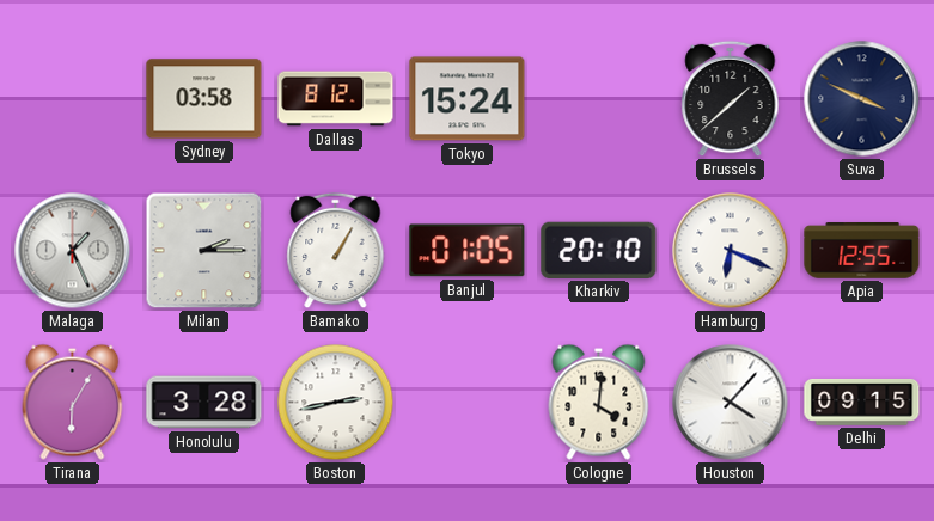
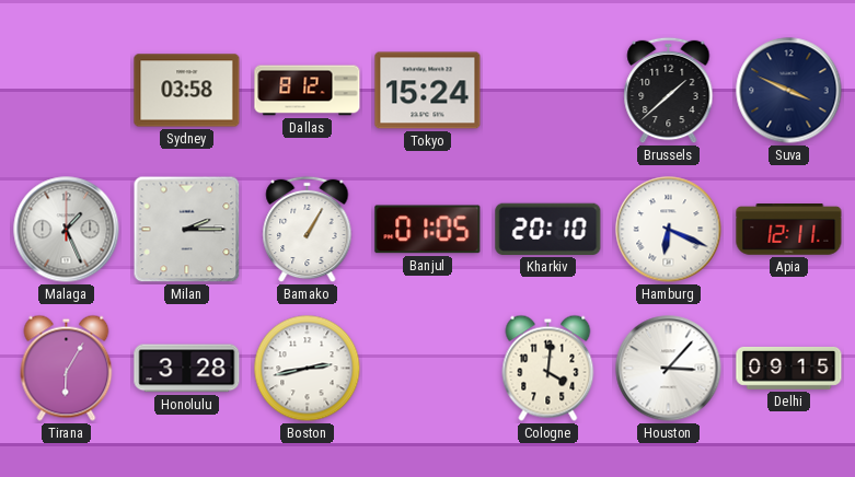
Apia: 12:55 -> 12:11 (789, 230)
Houston: 4:07 -> 3:07 (669, 369)
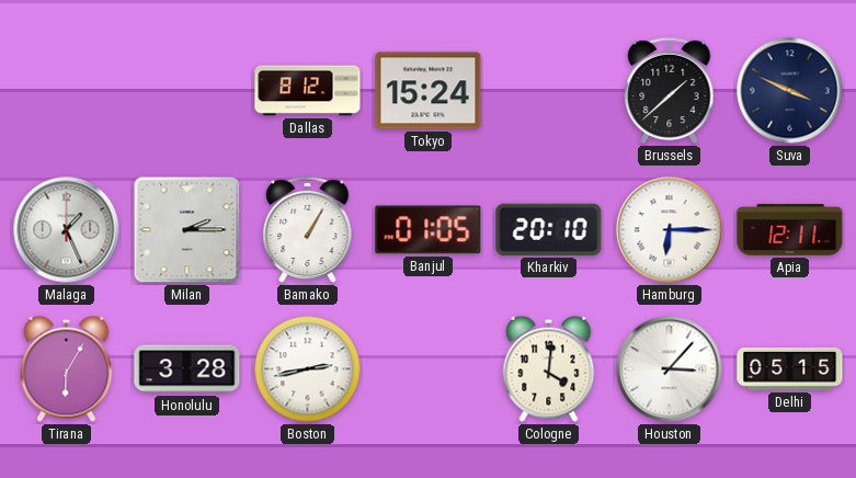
Sydney: 03:58 -> none (187, 91)
Hamburg: 6:19 -> 6:15 (670, 230)
Delhi: 09:15 -> 05:15 (790, 369)
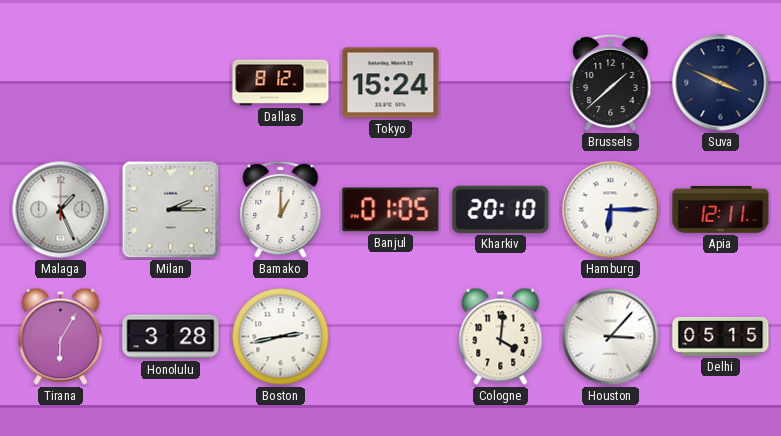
Bamako: 1:05 -> 1:00 (281, 210)
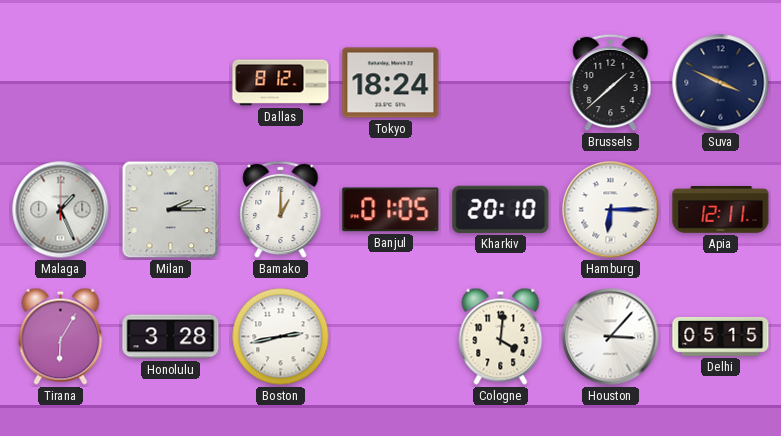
Tokyo: 15:24 -> 18:24 (391, 83)
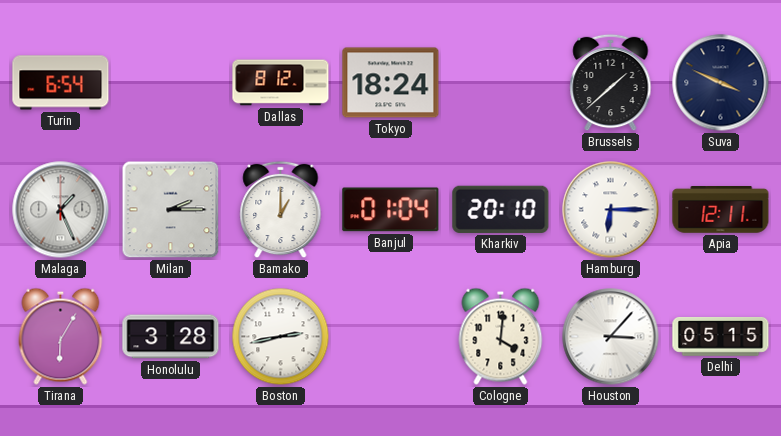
Turin: none -> 6:54 (61, 83)
Banjul: 01:05 -> 01:04 (391, 210)
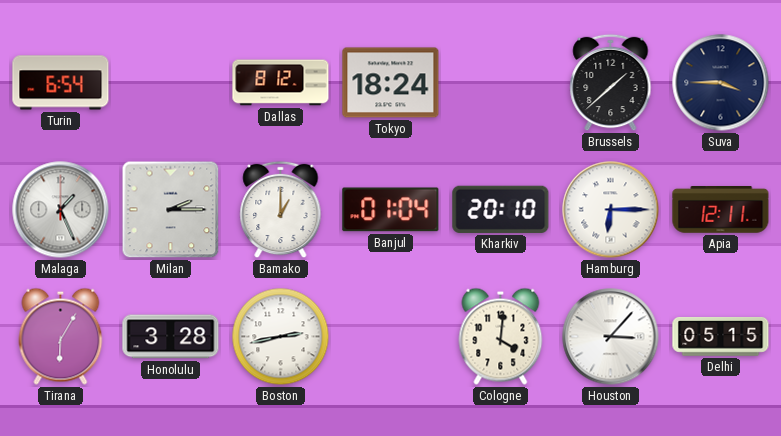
Suva: 3:49 -> 3:45 (721, 83)
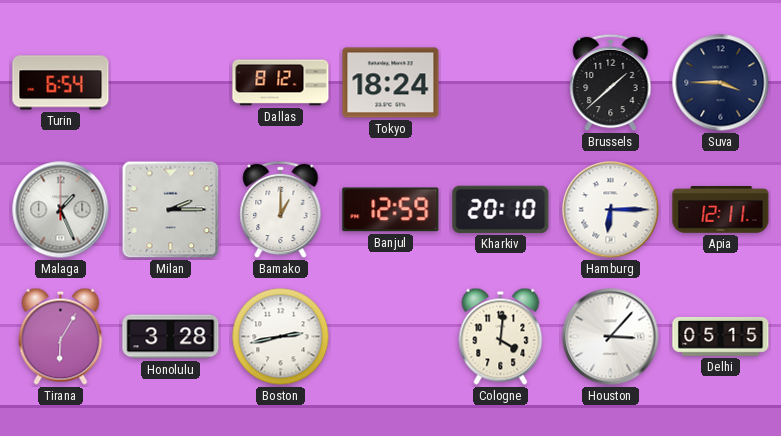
Banjul: 01:04 -> 12:59 (391, 210)
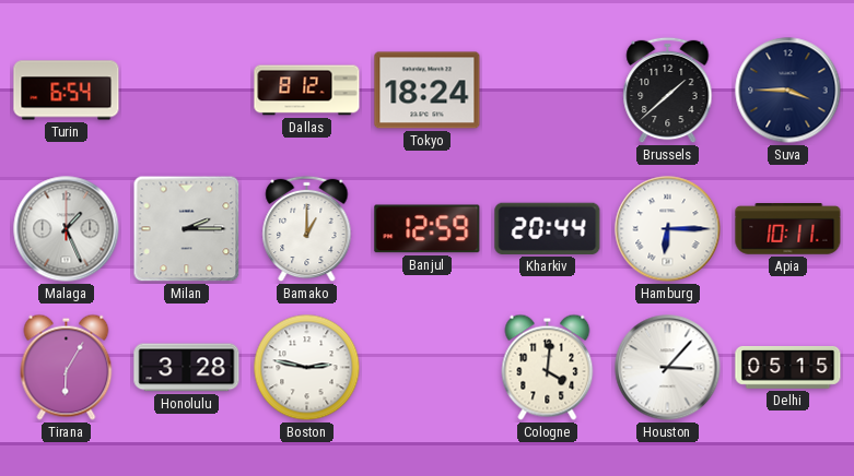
Kharkiv: 20:10 -> 20:44 (548, 228)
Apia: 12:11 -> 10:11 (788, 229)
Boston: 2:43 -> 2:47 (307, 368)
